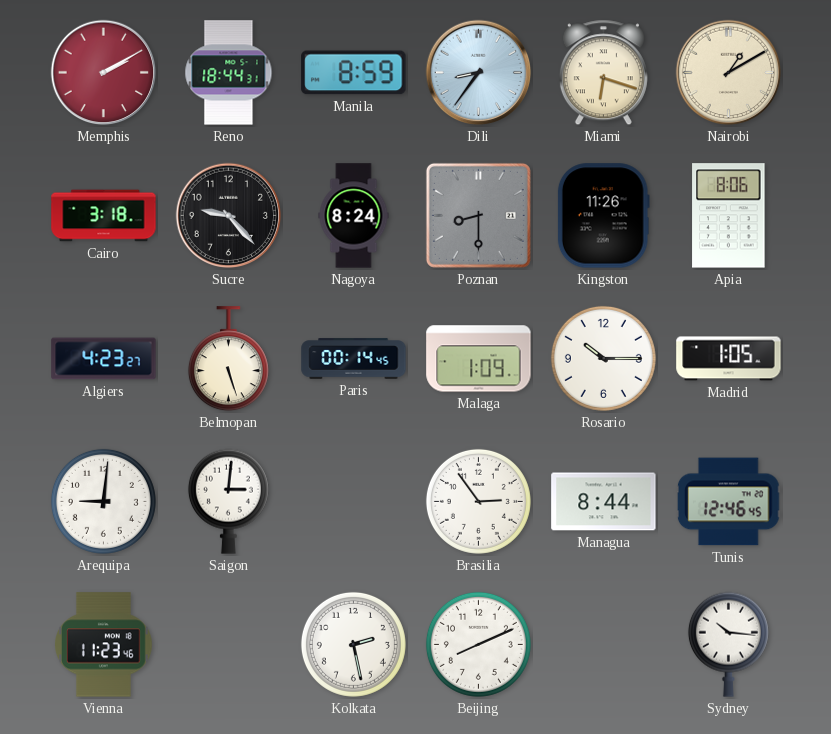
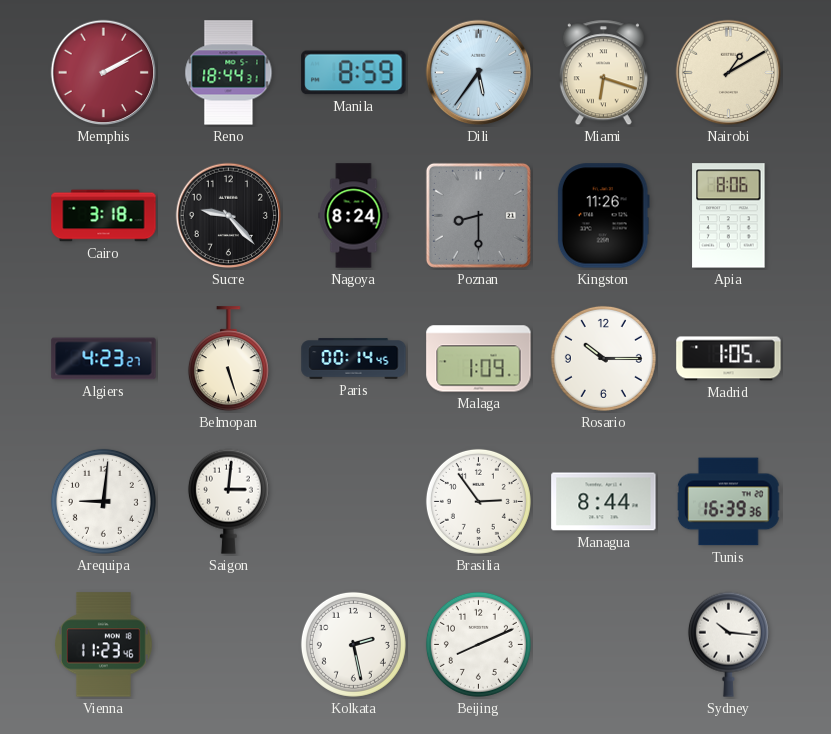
Dili: 8:36 -> 5:36 (479, 73)
Tunis: 12:46 -> 16:39 (728, 502)
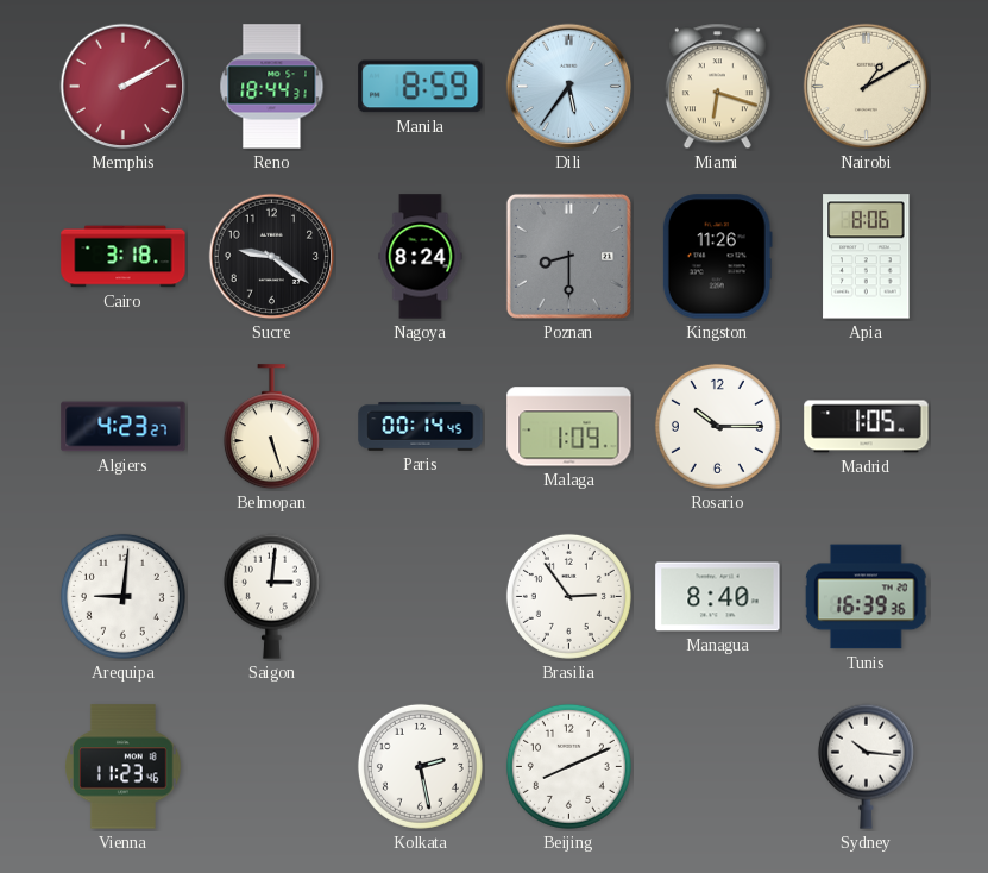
Sucre: 9:23 -> 9:21 (272, 257)
Managua: 8:44 -> 8:40 (718, 597)
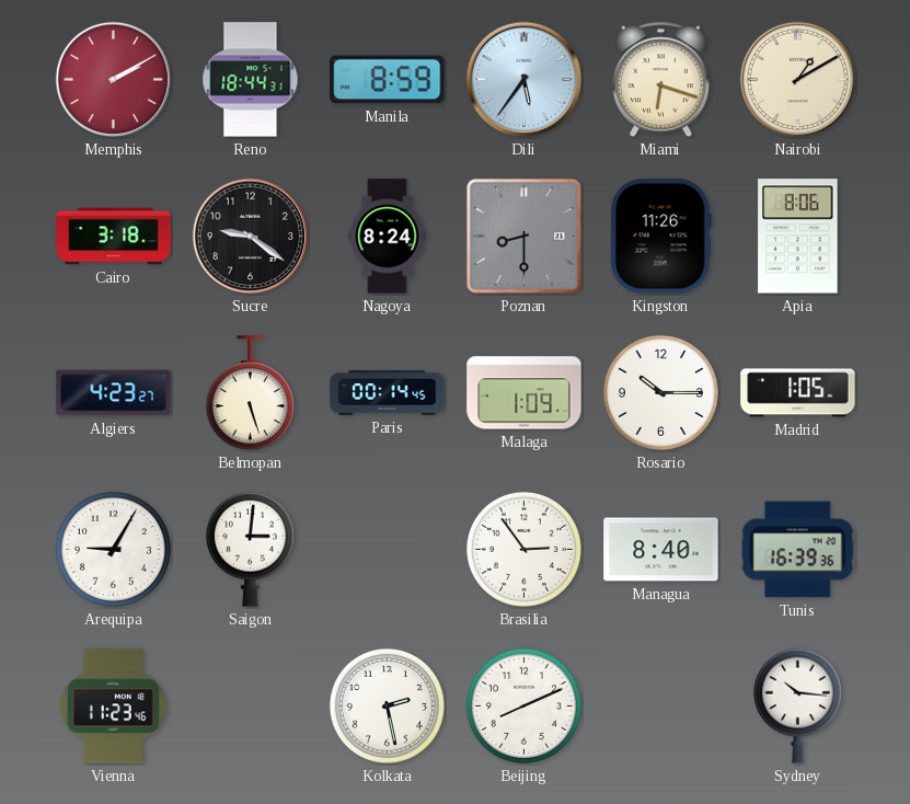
Arequipa: 9:01 -> 9:05 (113, 549)
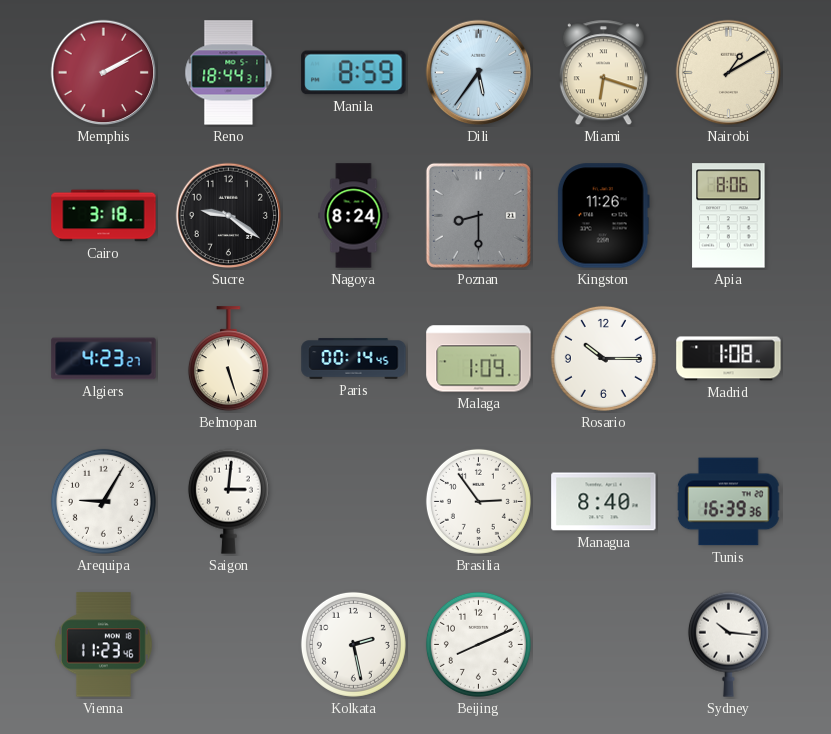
Madrid: 1:05 -> 1:08 (729, 359)
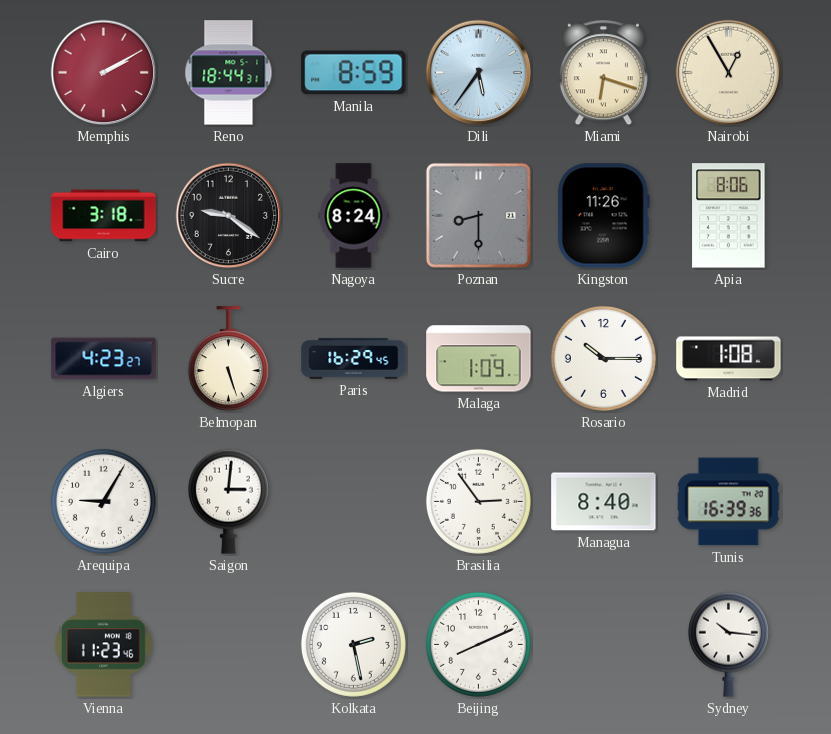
Nairobi: 1:10 -> 12:55 (729, 73)
Paris: 00:14 -> 16:29 (354, 359)
